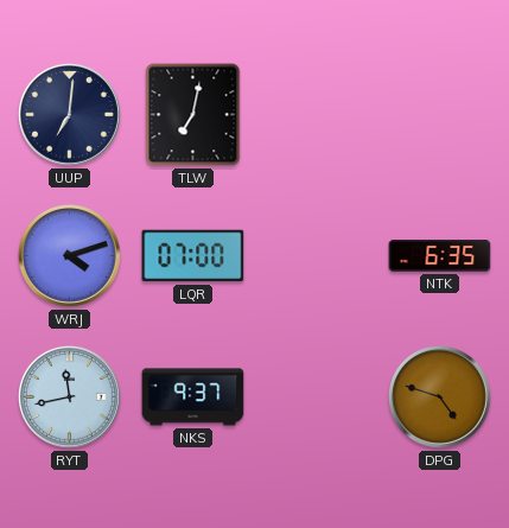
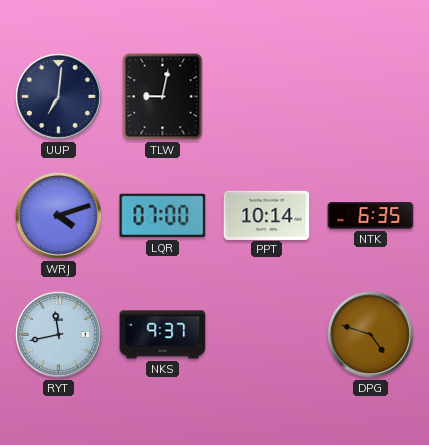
TLW: 7:02 -> 9:02 (163, 97)
PPT: none -> 10:14 (267, 215)
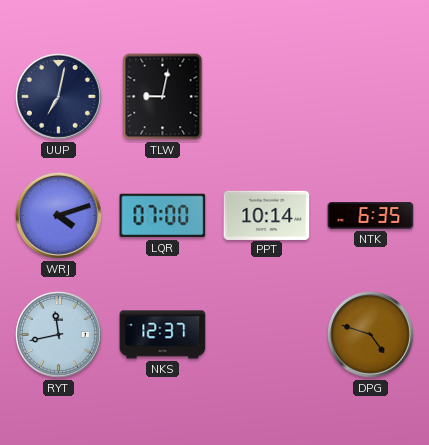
UUP: 7:01 -> 7:02 (58, 96)
NKS: 9:37 -> 12:37 (163, 335)
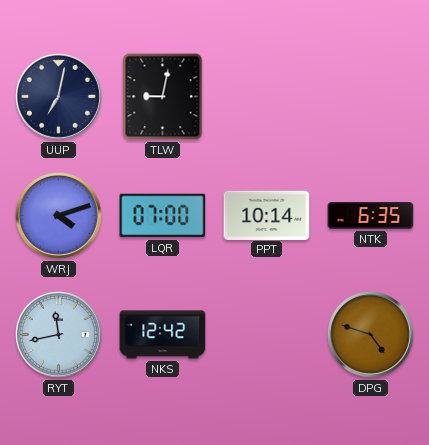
NKS: 12:37 -> 12:42 (163, 335)
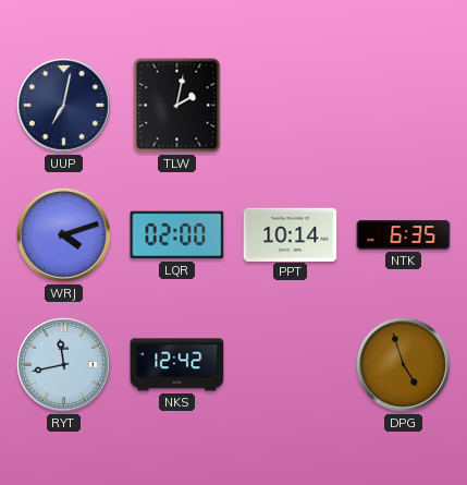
TLW: 9:02 -> 2:02 (177, 106)
LQR: 07:00 -> 02:00 (177, 235)
DPG: 4:48 -> 4:57 (403, 364)
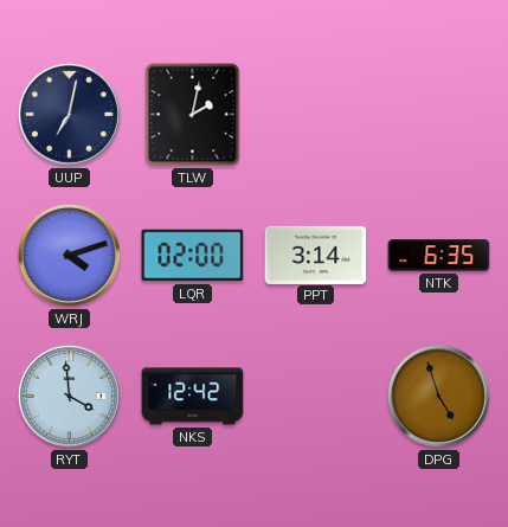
PPT: 10:14 -> 3:14 (316, 255)
RYT: 11:43 -> 3:59 (69, 396)
